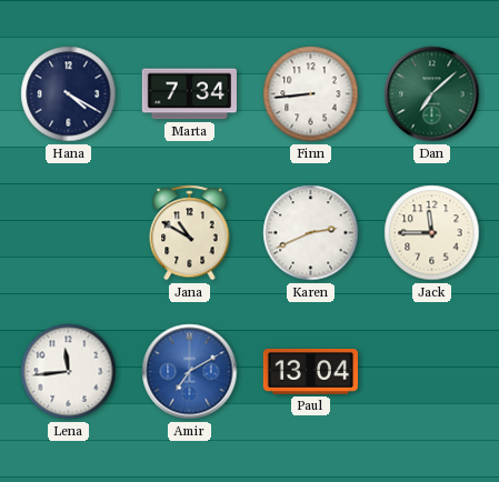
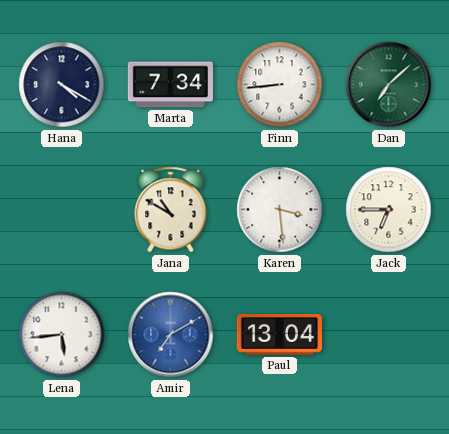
Karen: 2:41 -> 3:29 (280, 210)
Jack: 11:45 -> 6:45 (389, 210)
Lena: 11:44 -> 5:44 (62, 335)
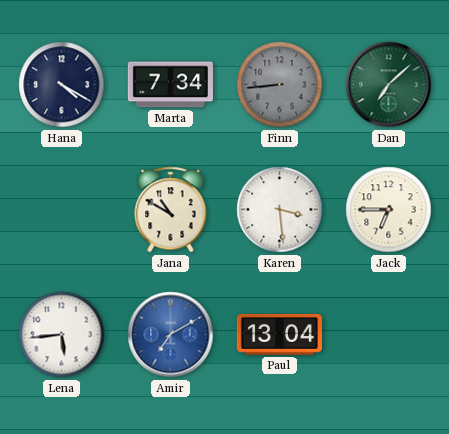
Finn dial: white -> grey (280, 85)
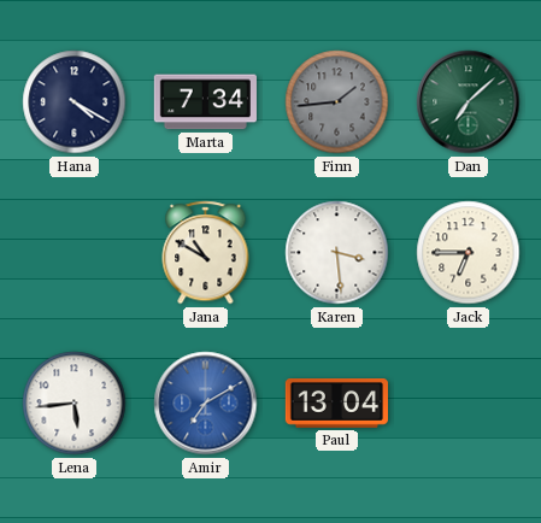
Finn: 8:44 -> 1:44 (337, 102)
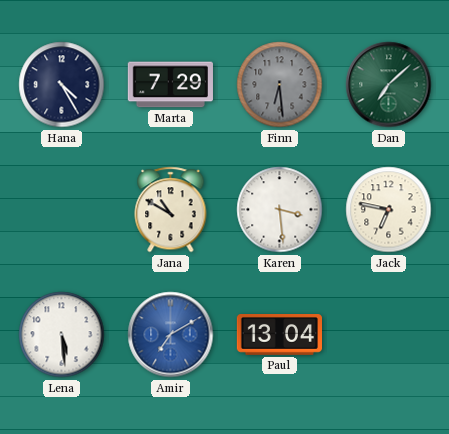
Hana: 4:20 -> 4:25 (62, 85)
Marta: 7:34 -> 7:29 (170, 85)
Finn: 1:44 -> 6:29 (280, 85)
Jack: 6:45 -> 6:47 (389, 210)
Lena: 5:44 -> 5:29 (62, 335)
